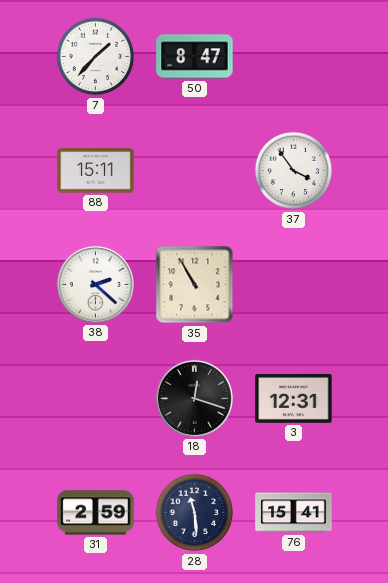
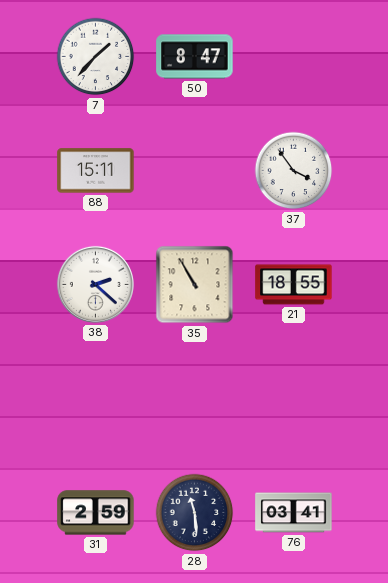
21: none -> 18:55 (294, 285)
18: 12:18 -> none (194, 398)
3: 12:31 -> none (294, 399)
76: 15:41 -> 03:41 (294, 513)
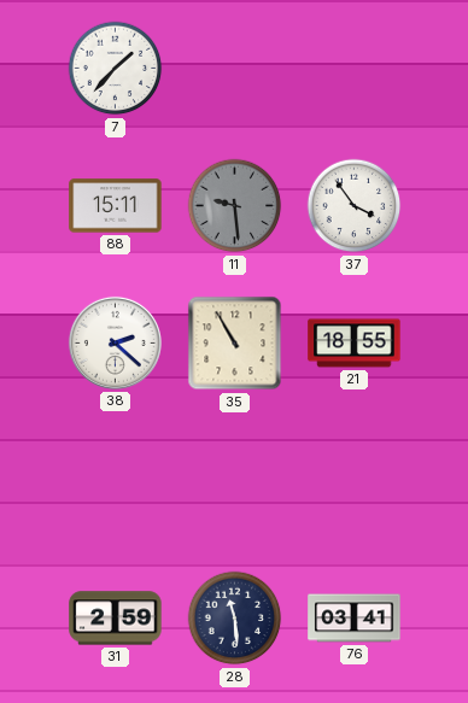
50: 8:47 -> none (195, 57)
11: none -> 9:29 (235, 206)
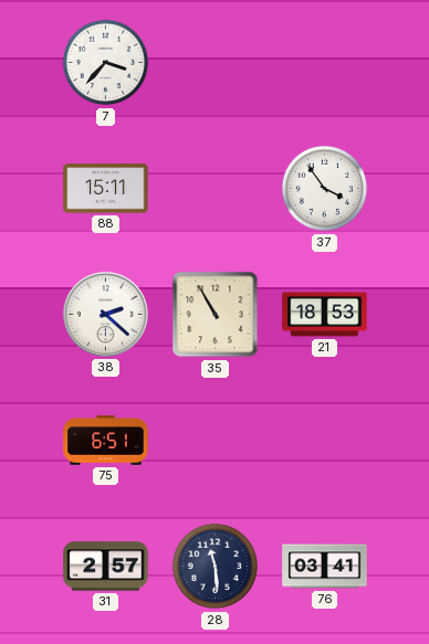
7: 1:37 -> 3:37 (106, 63)
11: 9:29 -> none (235, 206)
21: 18:55 -> 18:53 (325, 315)
75: none -> 6:51 (106, 441)
31: 2:59 -> 2:57 (106, 567)
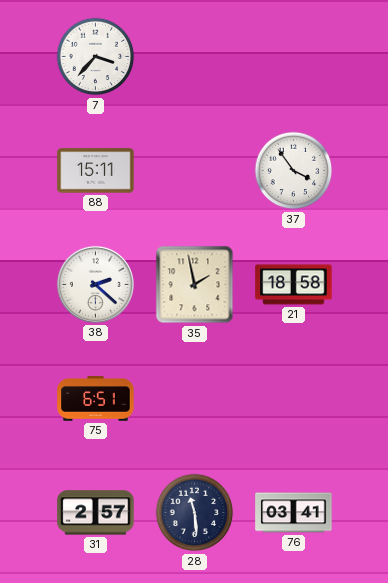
35: 10:55 -> 1:58 (195, 285)
21: 18:53 -> 18:58 (294, 285)
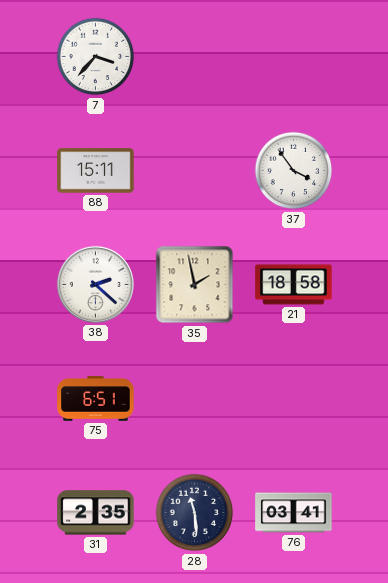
31: 2:57 -> 2:35 (96, 513)
